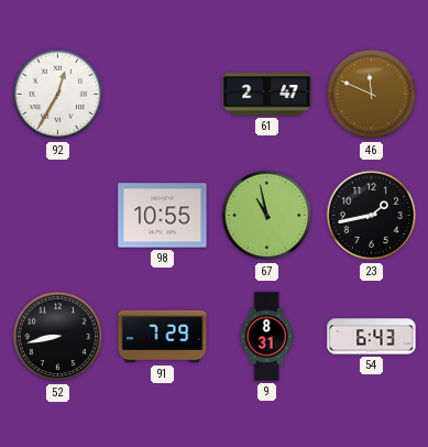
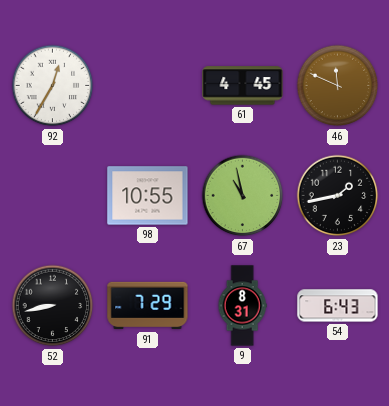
61: 2:47 -> 4:45 (243, 86)
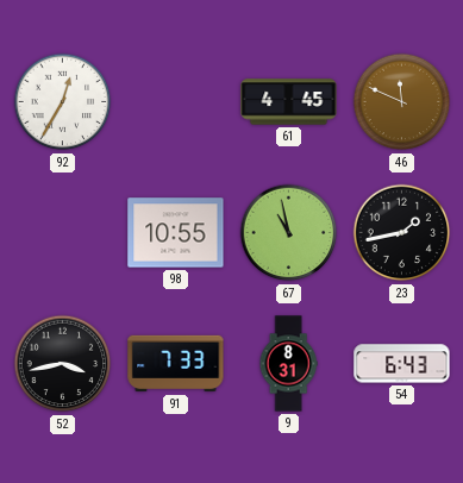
52: 8:43 -> 3:43 (63, 364)
91: 7:29 -> 7:33 (176, 364)
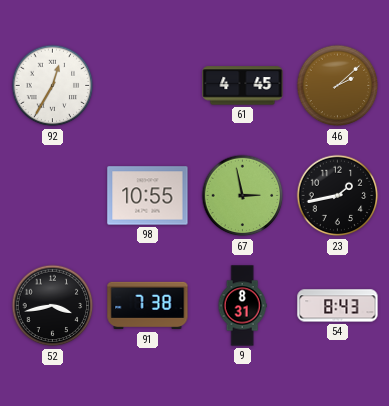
46: 11:49 -> 2:08 (338, 86)
67: 10:58 -> 2:58 (243, 196)
91: 7:33 -> 7:38 (148, 306)
54: 6:43 -> 8:43 (338, 306)
